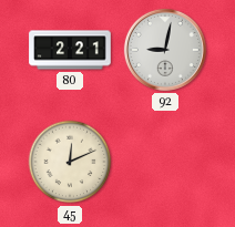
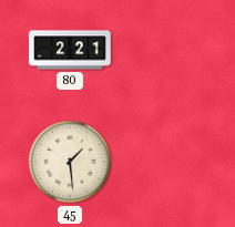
92: 9:02 -> none (165, 50)
45: 12:11 -> 1:29 (70, 162)
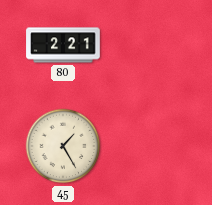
45: 1:29 -> 1:25 (63, 146)
